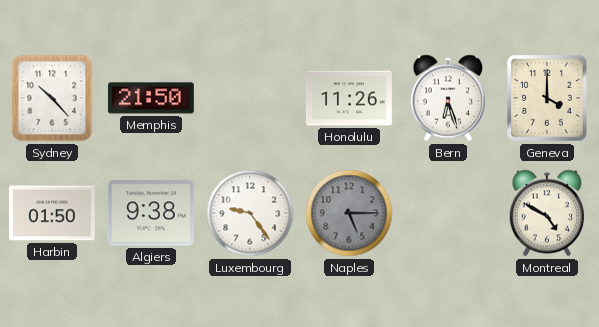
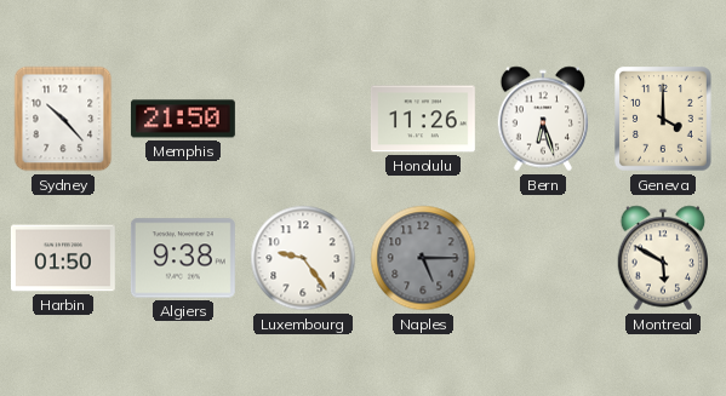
Montreal: 4:50 -> 5:50 (663, 258)
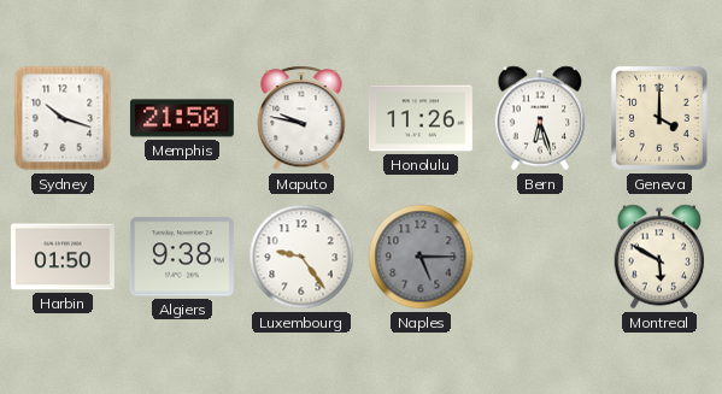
Sydney: 10:23 -> 10:18 (63, 118)
Maputo: none -> 9:47 (301, 118)
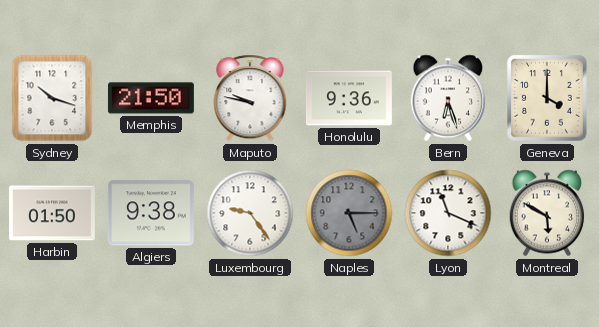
Honolulu: 11:26 -> 9:36 (349, 98)
Lyon: none -> 11:19 (448, 213)
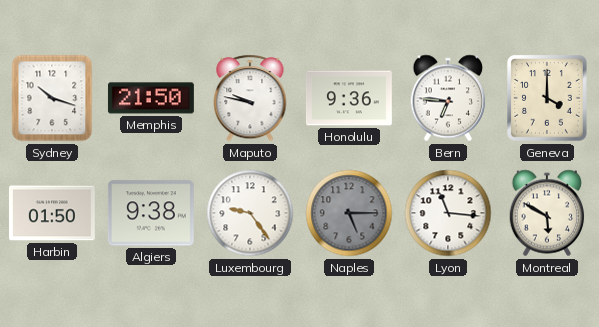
Bern: 6:27 -> 6:46 (448, 98)
Lyon: 11:19 -> 11:16 (448, 213)
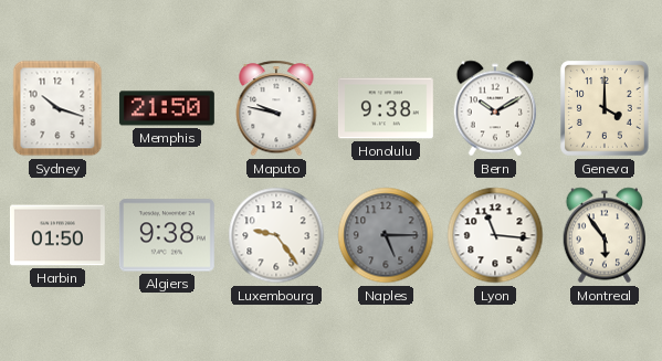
Honolulu: 9:36 -> 9:38 (386, 108)
Bern: 6:46 -> 10:10 (495, 108)
Montreal: 5:50 -> 5:54 (605, 235)
